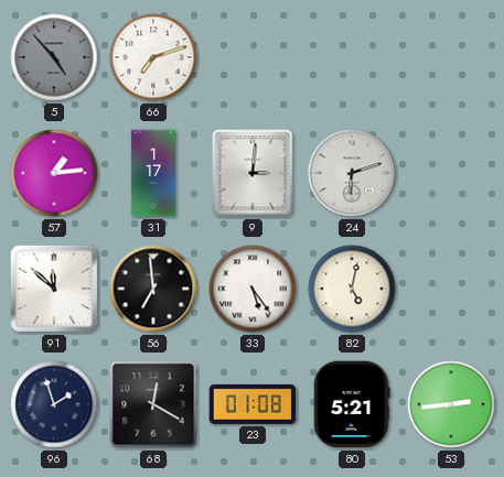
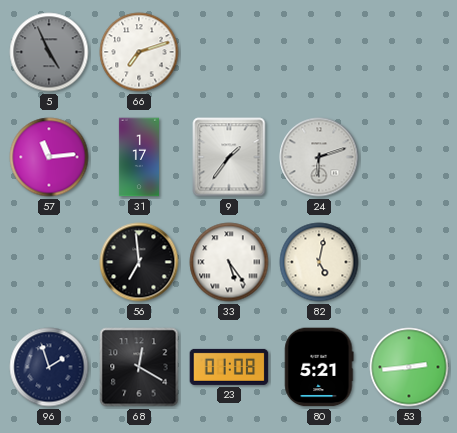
5: 4:53 -> 4:56 (49, 52)
57: 1:14 -> 11:14 (49, 157)
9: 3:01 -> 1:36 (229, 157)
91: 11:52 -> none (54, 289)
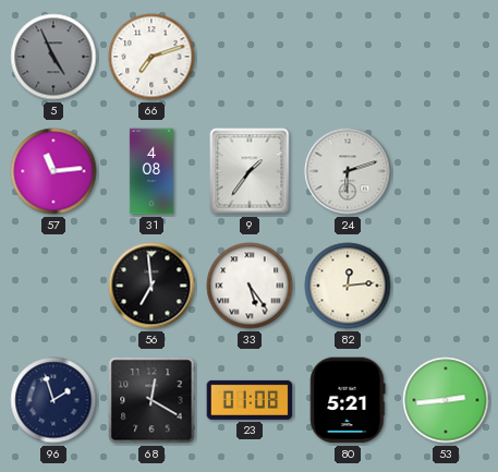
31: 1:17 -> 4:08 (151, 171)
82: 5:02 -> 12:14 (348, 286)
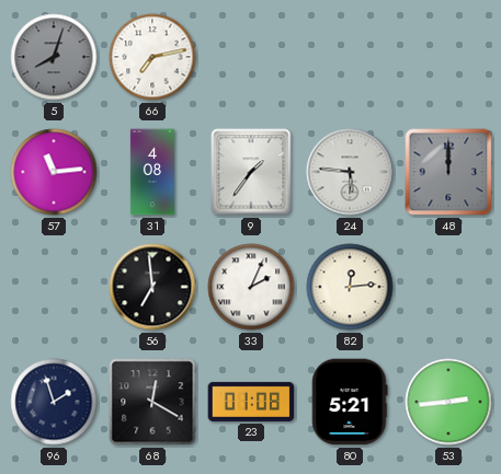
5: 4:56 -> 8:03 (54, 57)
66: 7:12 -> 7:13 (152, 57)
24: 6:12 -> 5:46 (350, 172)
48: none -> 12:00 (448, 172)
33: 5:24 -> 2:04 (251, 287)
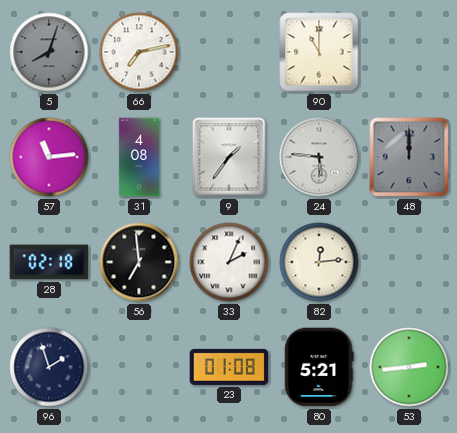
90: none -> 11:00 (319, 52)
28: none -> 02:18 (49, 262)
68: 12:20 -> none (152, 402)
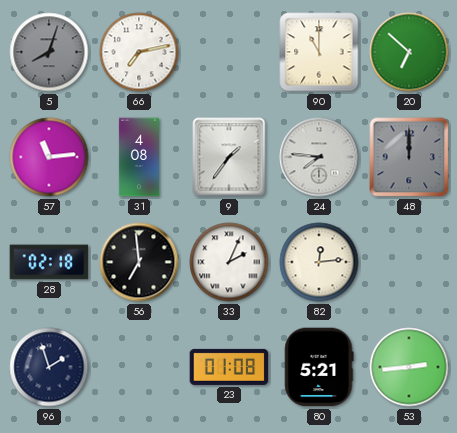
20: none -> 6:52 (409, 52)
24: 5:46 -> 7:46 (319, 157)
